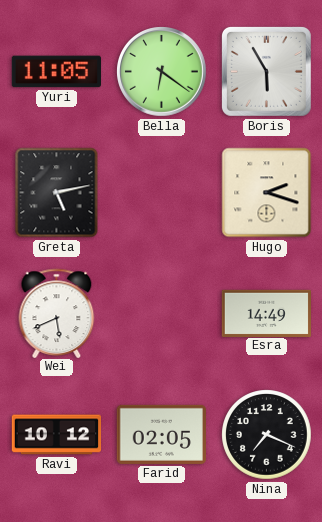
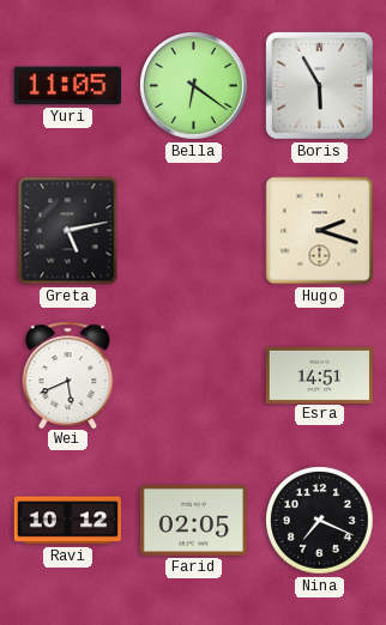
Esra: 14:49 -> 14:51 (319, 375)
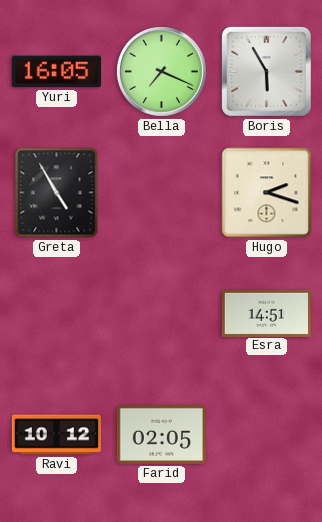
Yuri: 11:05 -> 16:05 (56, 72)
Bella: 6:21 -> 7:19 (162, 72)
Greta: 5:13 -> 4:55 (57, 193)
Wei: 5:41 -> none (68, 375)
Nina: 7:19 -> none (320, 521)
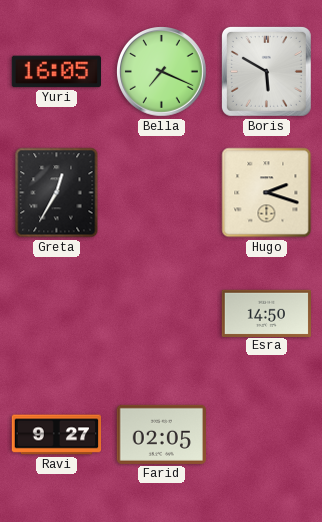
Boris: 5:55 -> 5:50 (266, 71)
Greta: 4:55 -> 12:35 (57, 193)
Esra: 14:51 -> 14:50 (266, 313)
Ravi: 10:12 -> 9:27 (57, 435)
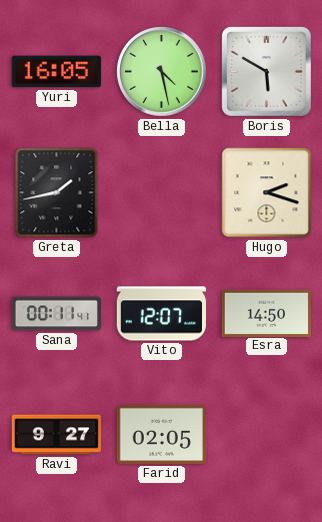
Bella: 7:19 -> 4:28 (162, 72)
Greta: 12:35 -> 1:43 (57, 193)
Sana: none -> 00:11 (57, 314)
Vito: none -> 12:07 (162, 314)
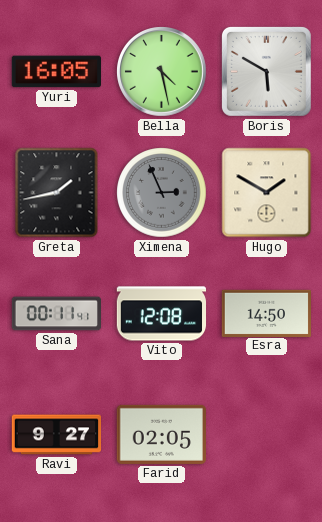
Ximena: none -> 2:56 (162, 193)
Hugo: 2:18 -> 1:50 (267, 193)
Vito: 12:07 -> 12:08 (162, 314)
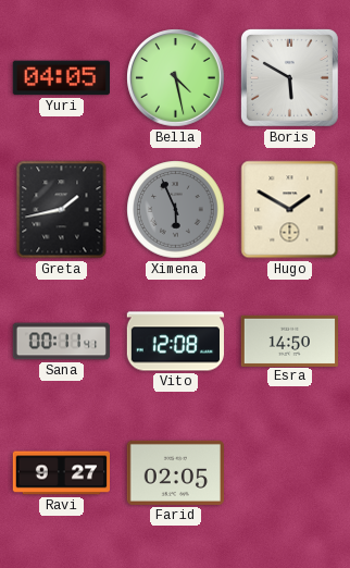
Yuri: 16:05 -> 04:05 (61, 78)
Ximena: 2:56 -> 5:56 (176, 210)
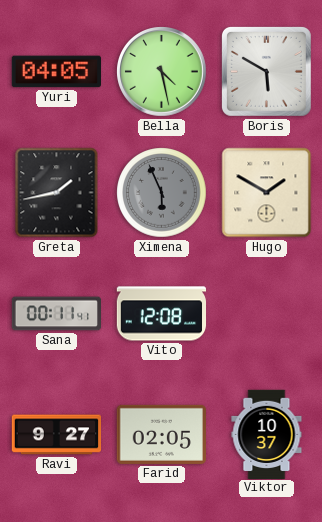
Esra: 14:50 -> none (289, 341)
Viktor: none -> 10:37 (267, 434)
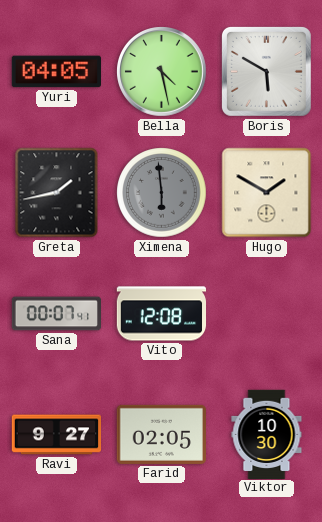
Ximena: 5:56 -> 5:59 (162, 193)
Sana: 00:11 -> 00:07 (57, 314)
Viktor: 10:37 -> 10:30 (267, 434)
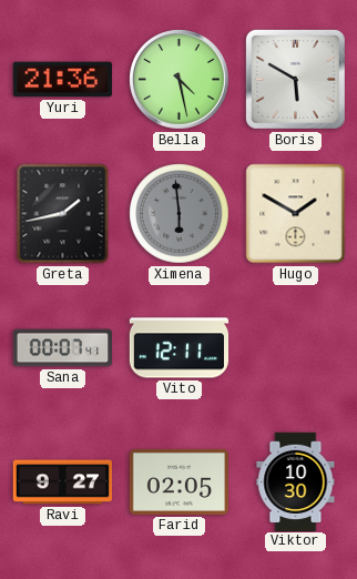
Yuri: 04:05 -> 21:36 (62, 80)
Vito: 12:08 -> 12:11 (180, 348)
